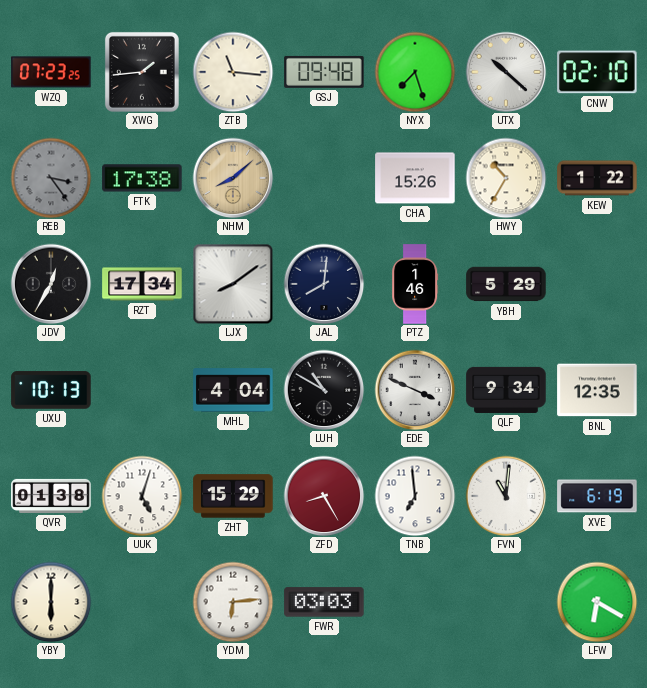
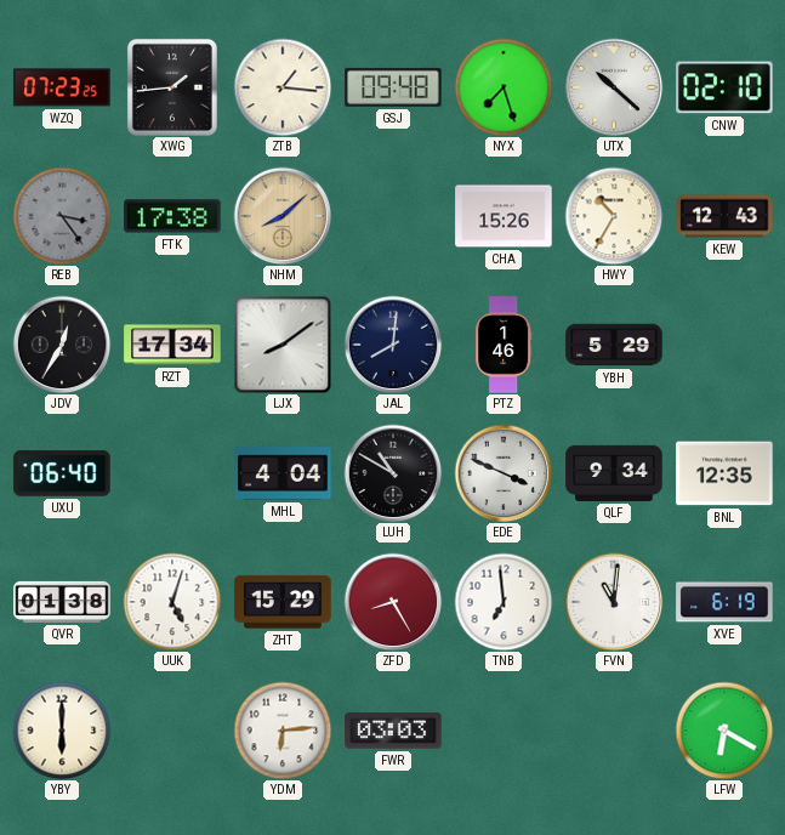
ZTB: 11:16 -> 1:16 (283, 87)
KEW: 1:22 -> 12:43 (724, 216)
UXU: 10:13 -> 06:40 (62, 473)
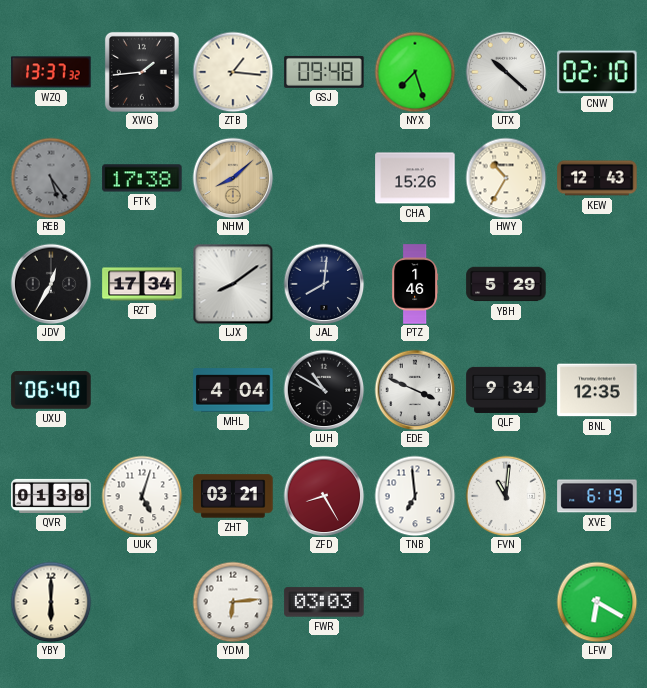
WZQ: 07:23 -> 13:37 (51, 72)
REB: 3:24 -> 5:24 (51, 178)
ZHT: 15:29 -> 03:21 (233, 496)
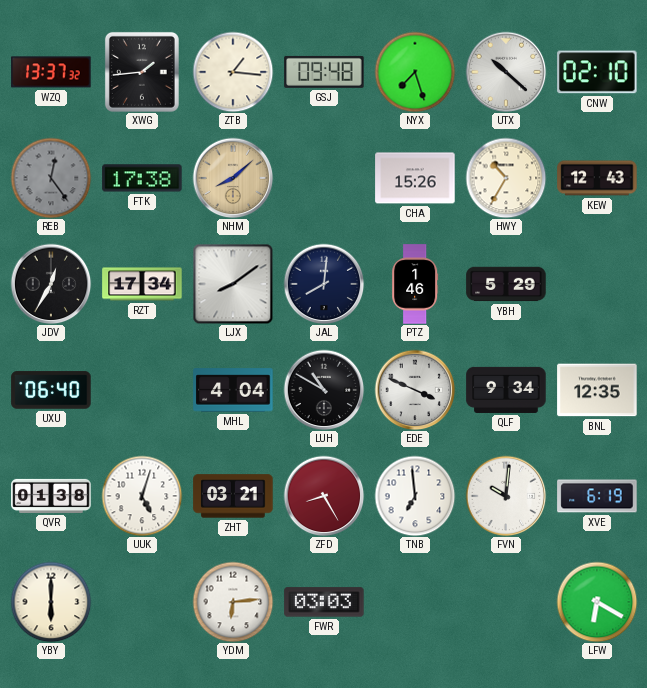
REB: 5:24 -> 12:24 (51, 178)
FVN: 11:01 -> 10:01 (506, 496)
